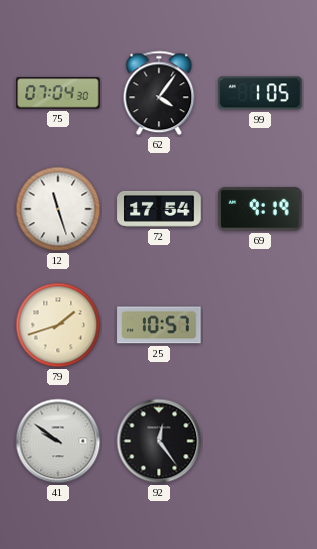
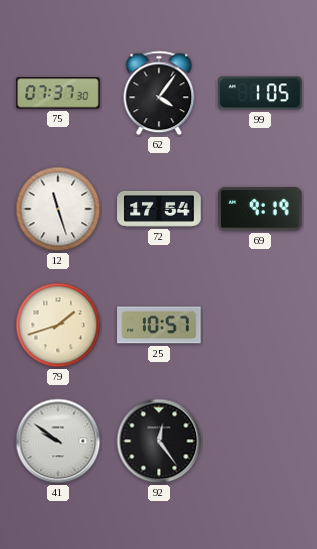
75: 07:04 -> 07:37 (58, 93)
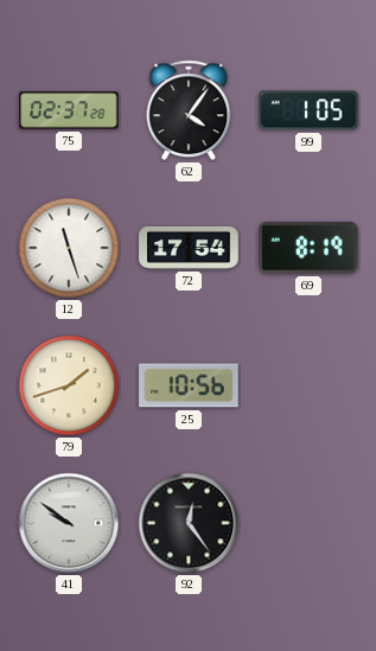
75: 07:37 -> 02:37 (69, 110)
69: 9:19 -> 8:19 (310, 248)
25: 10:57 -> 10:56 (189, 385)
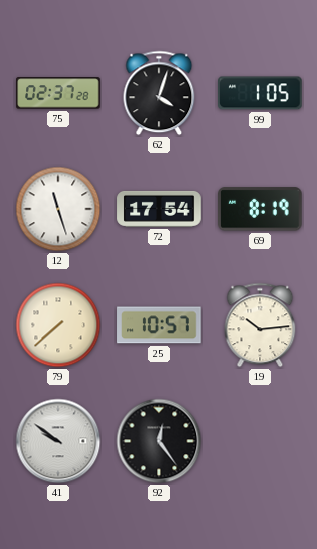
62: 4:06 -> 4:03 (159, 93)
79: 1:42 -> 7:38 (58, 325)
25: 10:56 -> 10:57 (159, 325)
19: none -> 10:14 (260, 325)
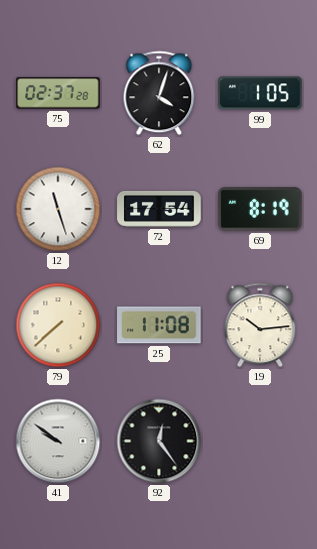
25: 10:57 -> 11:08 (159, 325)
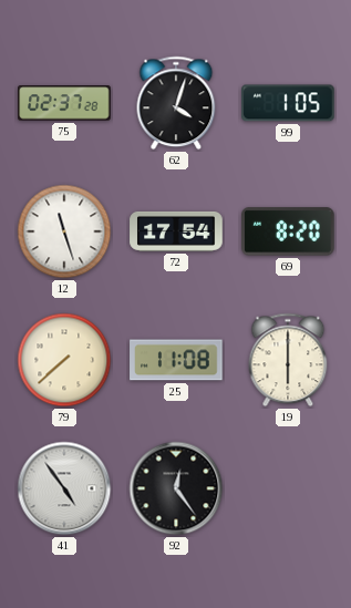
69: 8:19 -> 8:20 (289, 231)
19: 10:14 -> 6:00 (288, 360)
41: 9:51 -> 4:54 (64, 488)
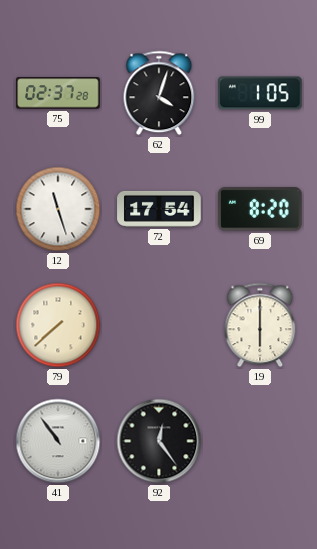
25: 11:08 -> none (176, 360)
41: 4:54 -> 10:54 (58, 441)
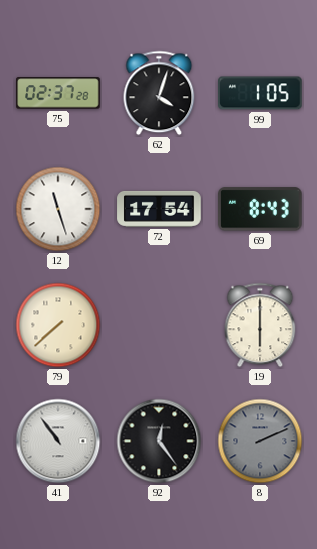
69: 8:20 -> 8:43 (261, 209)
8: none -> 2:11 (260, 441)
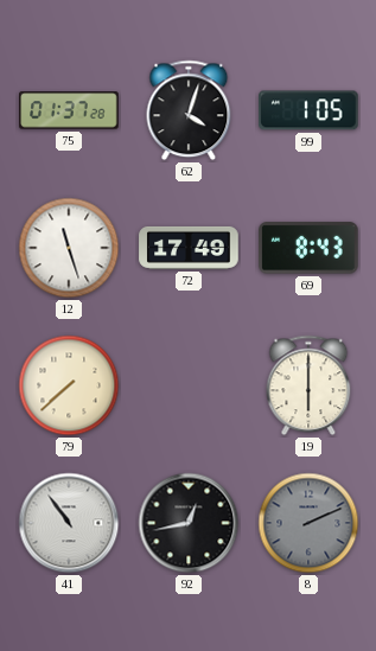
75: 02:37 -> 01:37 (69, 110)
72: 17:54 -> 17:49 (189, 248)
92: 12:24 -> 12:43 (189, 523)
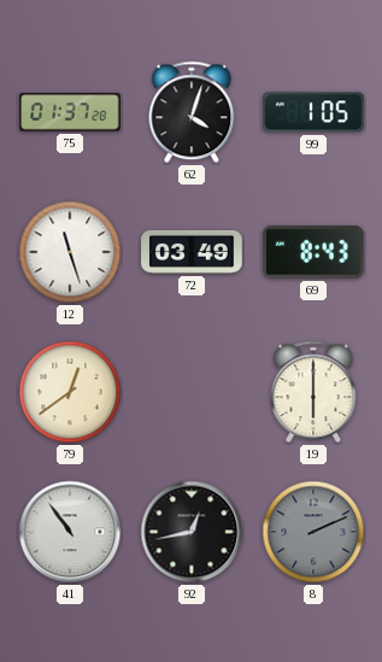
72: 17:49 -> 03:49 (192, 252)
79: 7:38 -> 12:39 (70, 392)
